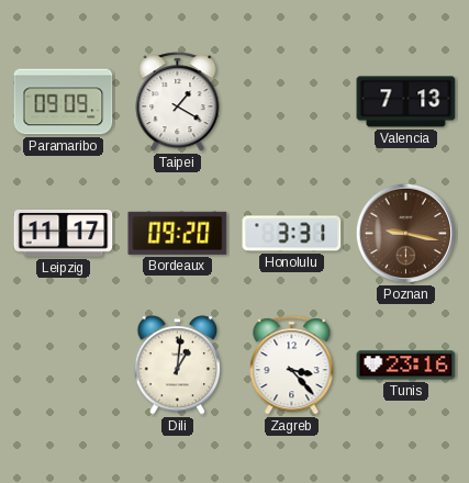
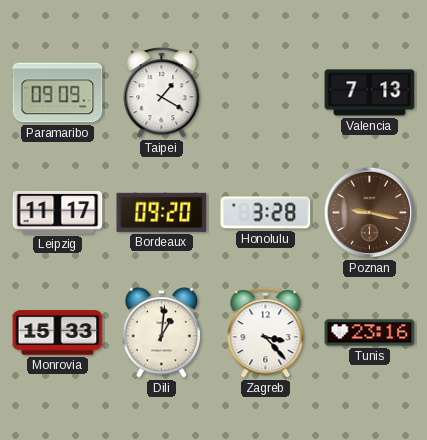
Honolulu: 3:31 -> 3:28 (266, 213)
Monrovia: none -> 15:33 (58, 333)
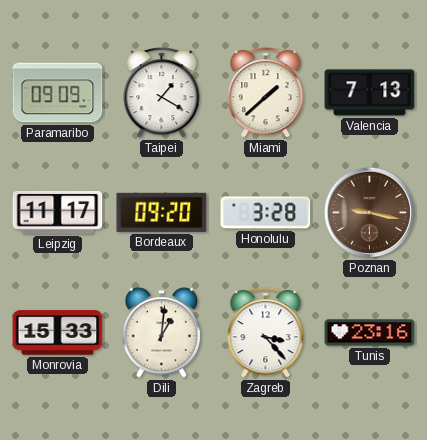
Miami: none -> 1:38 (266, 93)
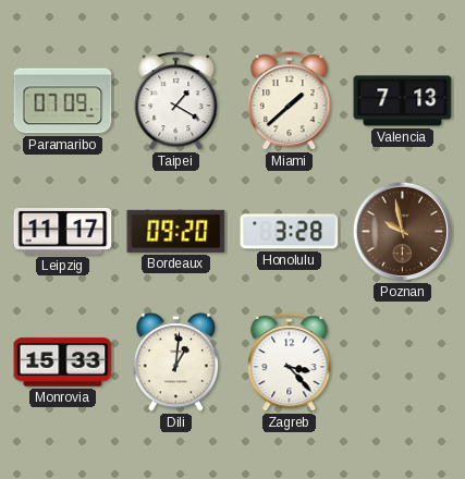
Paramaribo: 09:09 -> 07:09 (63, 101)
Poznan: 9:17 -> 9:58 (403, 232)
Tunis: 23:16 -> none (370, 333)
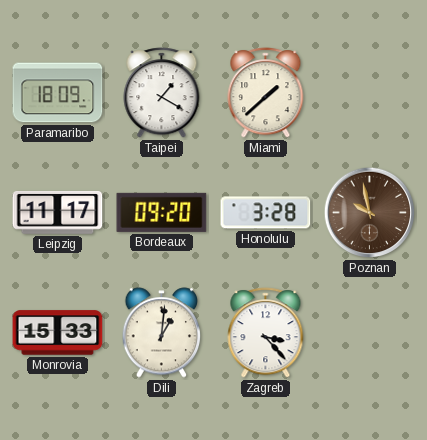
Paramaribo: 07:09 -> 18:09 (58, 93)
Valencia: 7:13 -> none (403, 101)
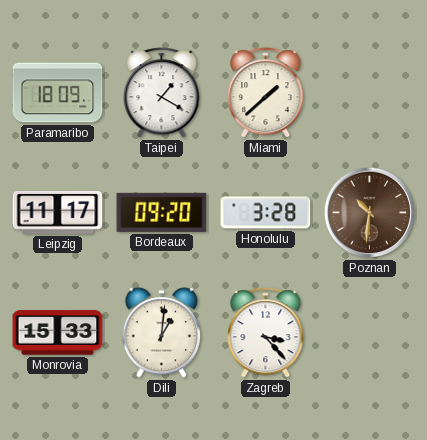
Poznan: 9:58 -> 10:31 (370, 213)
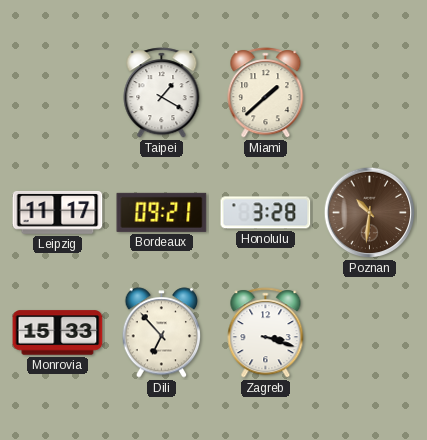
Paramaribo: 18:09 -> none (58, 93)
Bordeaux: 09:20 -> 09:21 (162, 212)
Dili: 1:01 -> 6:53 (162, 333)
Zagreb: 3:23 -> 3:18 (266, 333)
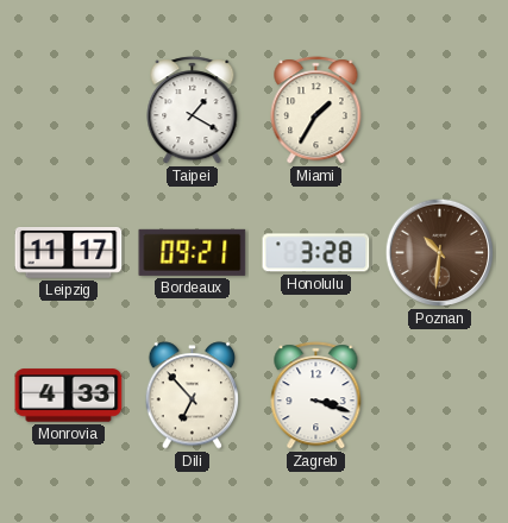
Miami: 1:38 -> 1:35 (316, 111)
Monrovia: 15:33 -> 4:33 (69, 396)
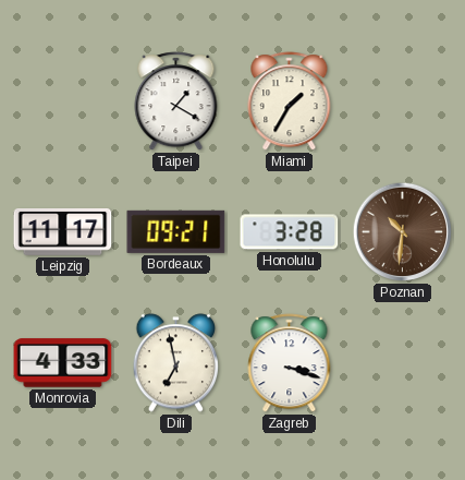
Dili: 6:53 -> 6:58 (176, 363)
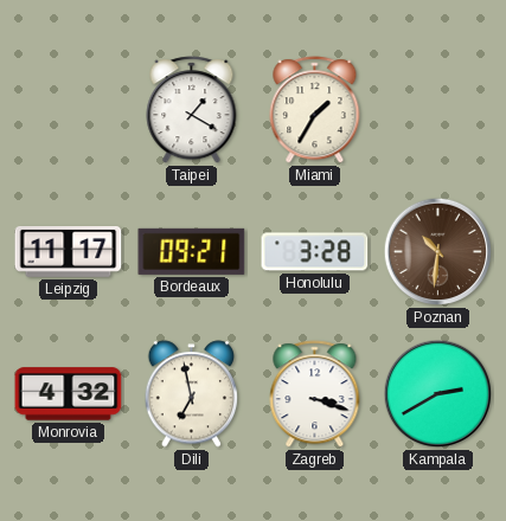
Monrovia: 4:33 -> 4:32 (69, 394)
Kampala: none -> 2:40 (438, 394)
